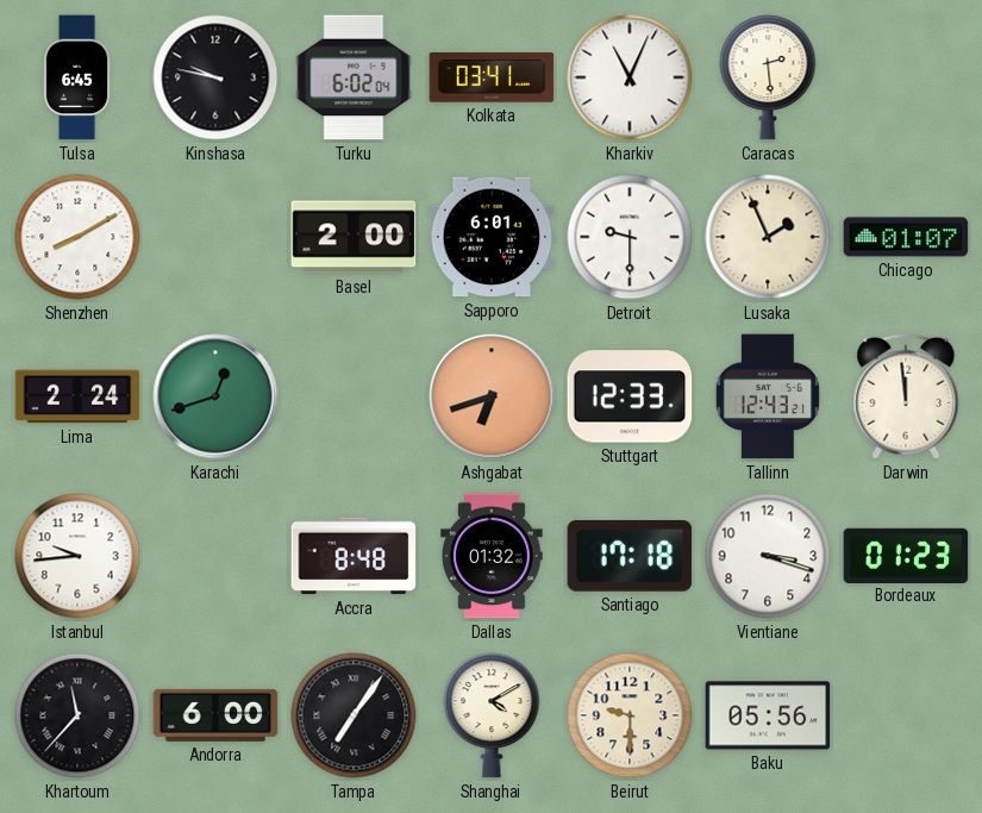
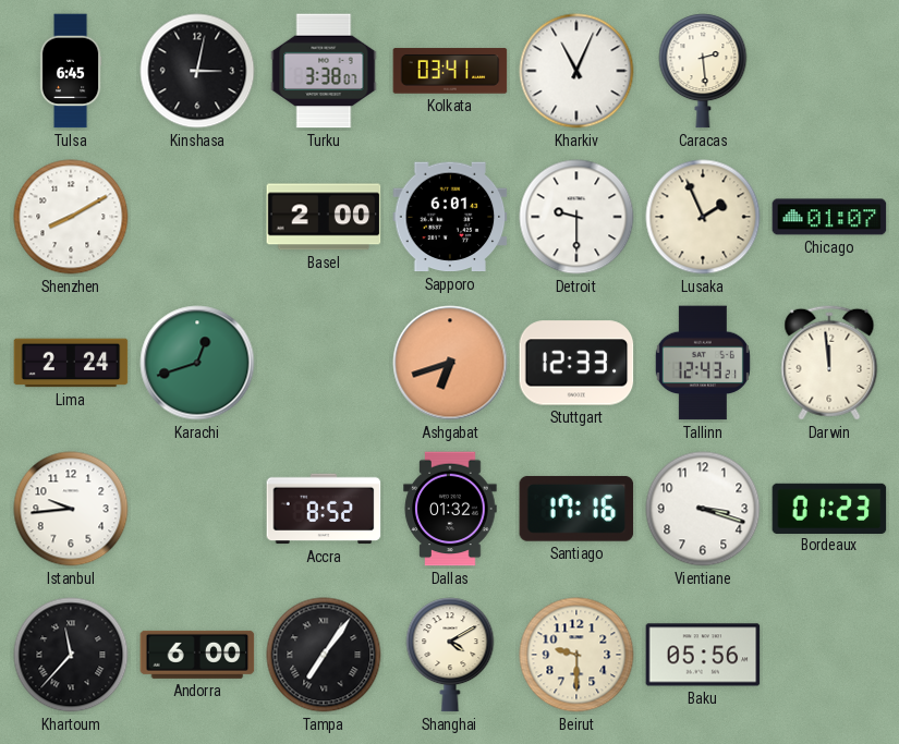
Kinshasa: 9:47 -> 3:02 (197, 71)
Turku: 6:02 -> 3:38 (324, 71)
Accra: 8:48 -> 8:52 (324, 509)
Santiago: 17:18 -> 17:16 (576, 509)
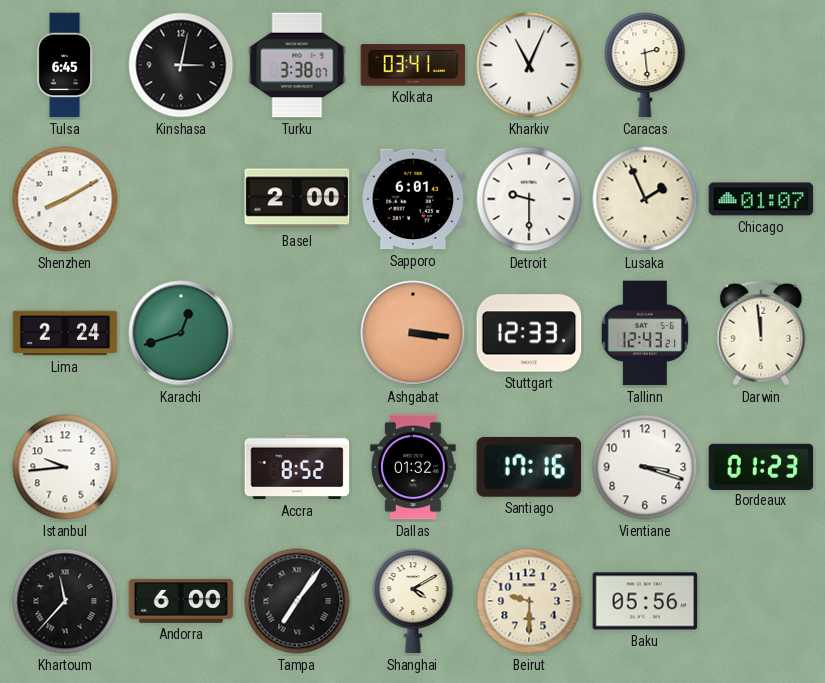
Ashgabat: 6:42 -> 3:16 (413, 333)
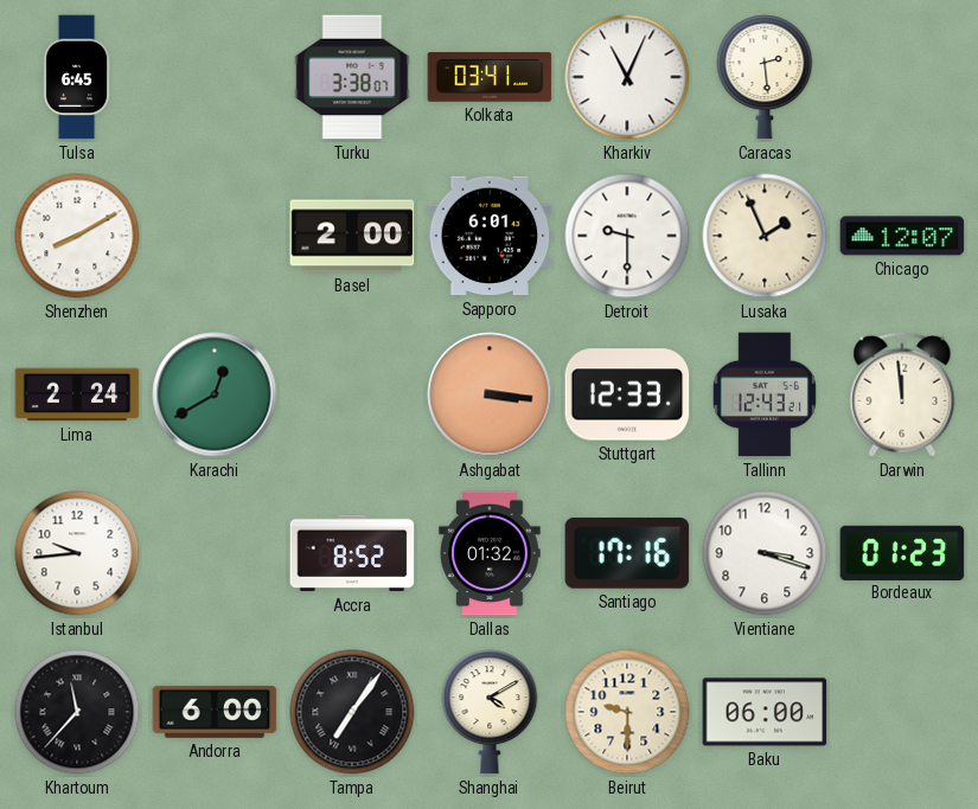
Kinshasa: 3:02 -> none (181, 65)
Chicago: 01:07 -> 12:07 (902, 236)
Karachi: 12:42 -> 12:40 (215, 394)
Baku: 05:56 -> 06:00 (765, 712)
